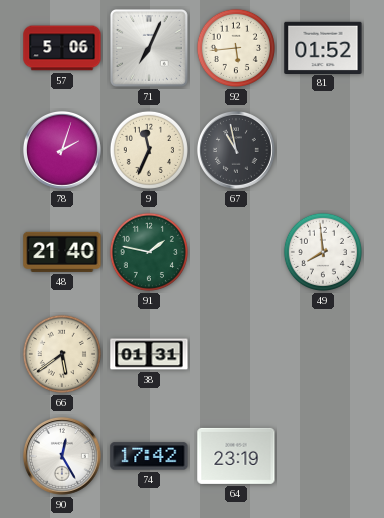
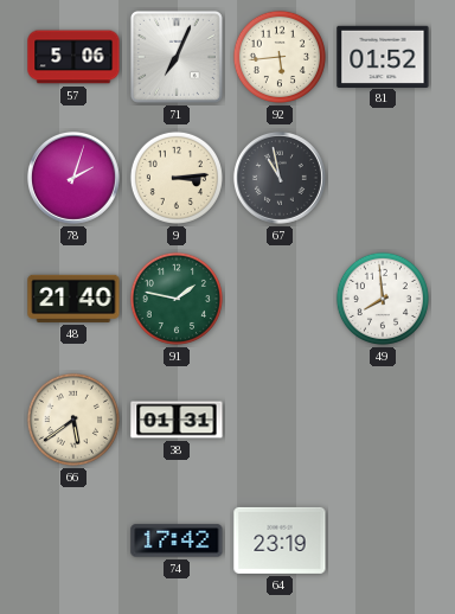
9: 11:34 -> 3:14 (177, 178)
90: 12:25 -> none (62, 456)
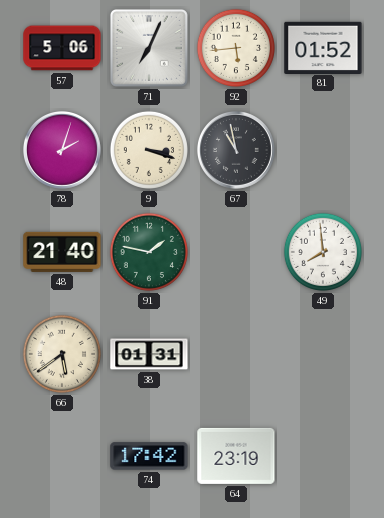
9: 3:14 -> 3:18 (149, 150)
